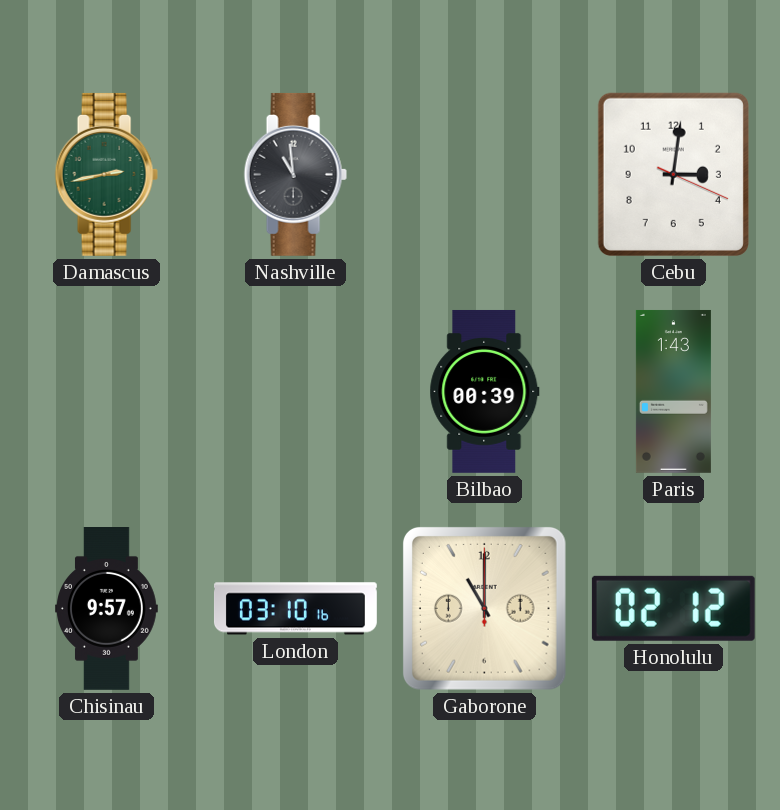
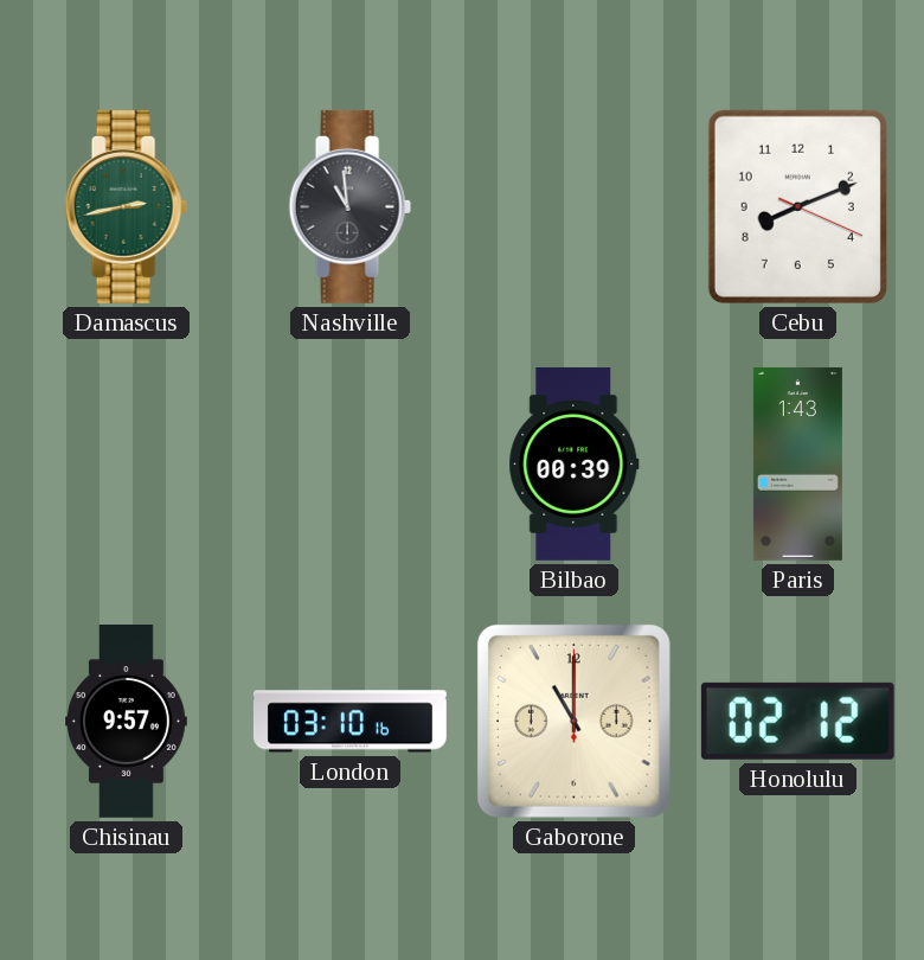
Cebu: 3:01 -> 8:11 (797, 206)
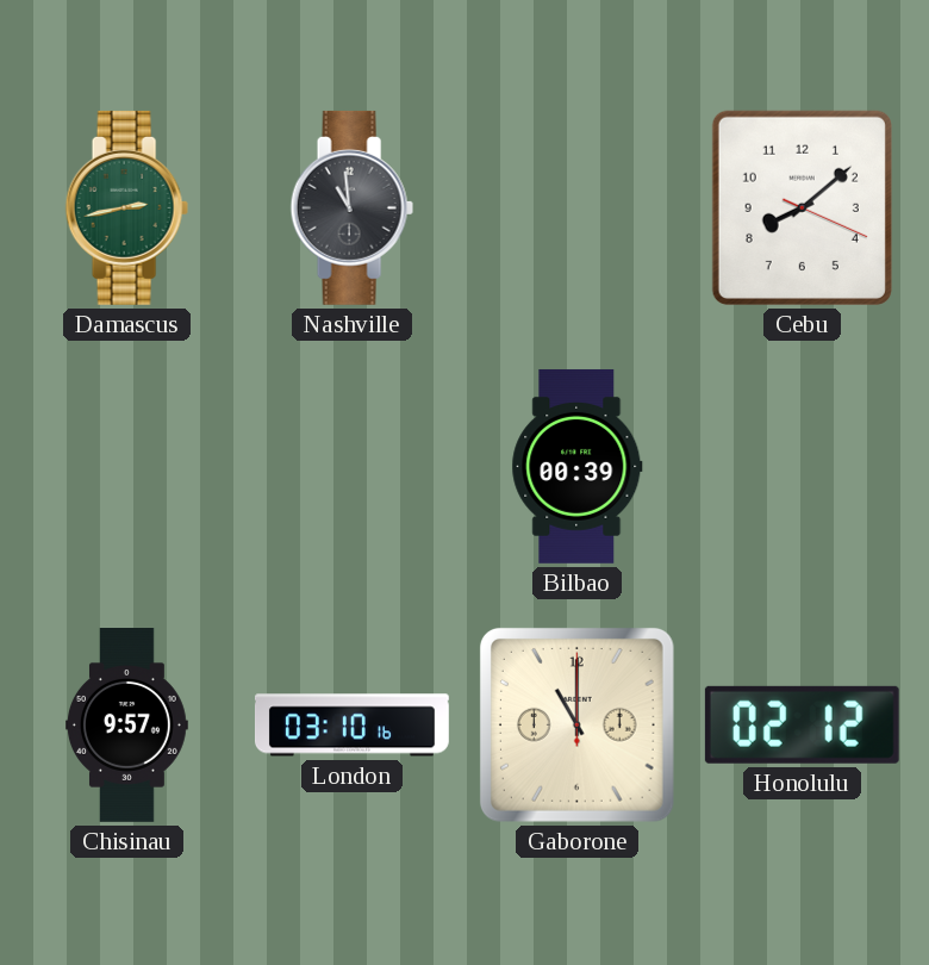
Cebu: 8:11 -> 8:08 (802, 207)
Paris: 1:43 -> none (797, 463)
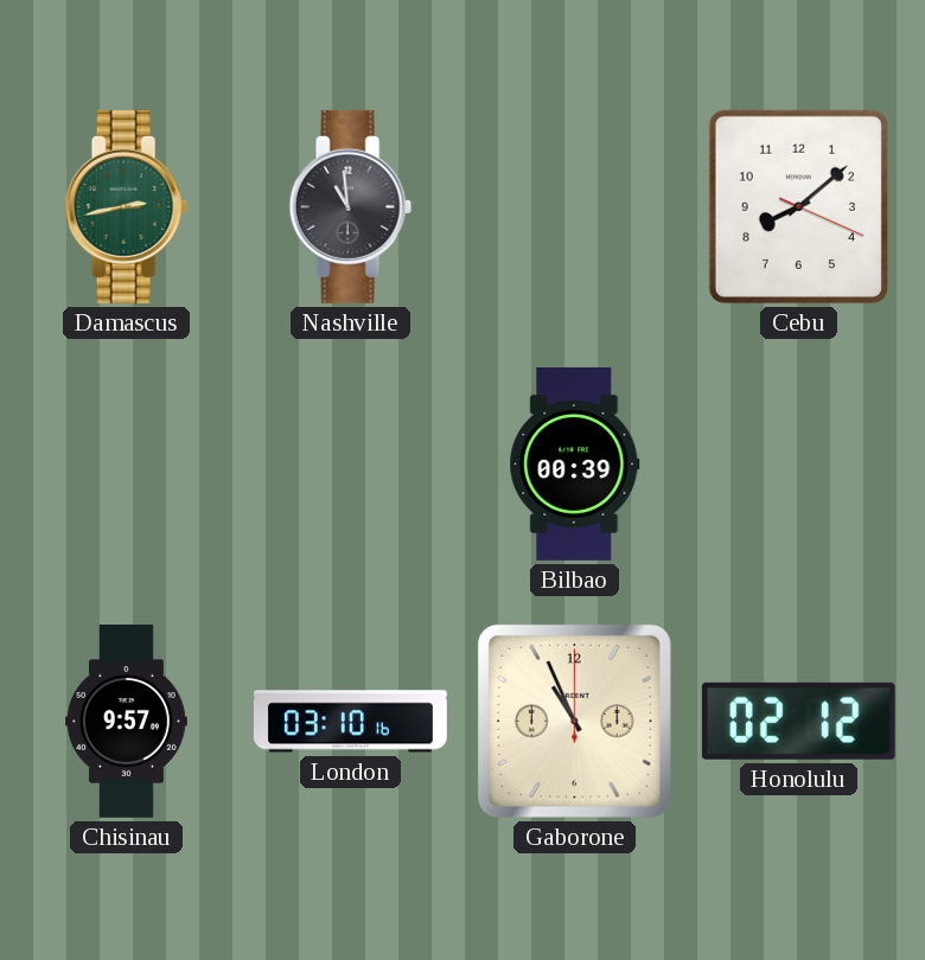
Gaborone: 11:00 -> 10:56 (574, 721)
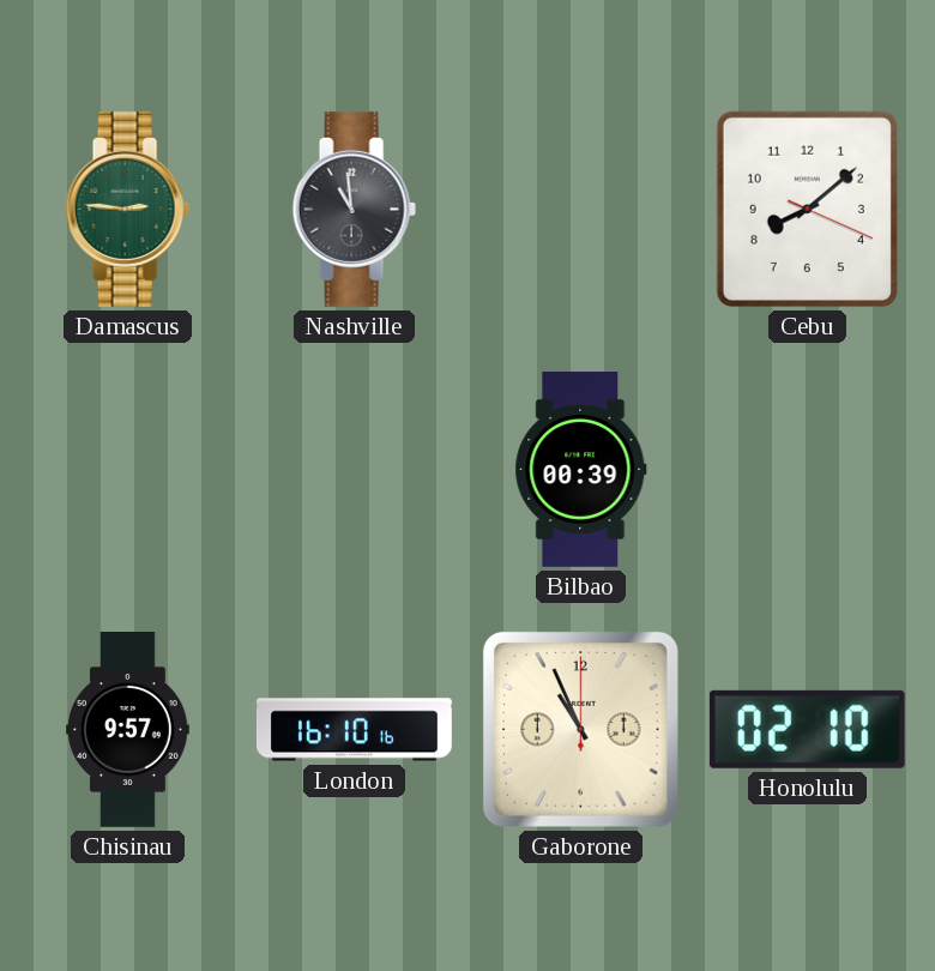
Damascus: 2:43 -> 2:46 (127, 209)
London: 03:10 -> 16:10 (354, 730)
Honolulu: 02:12 -> 02:10 (807, 729)
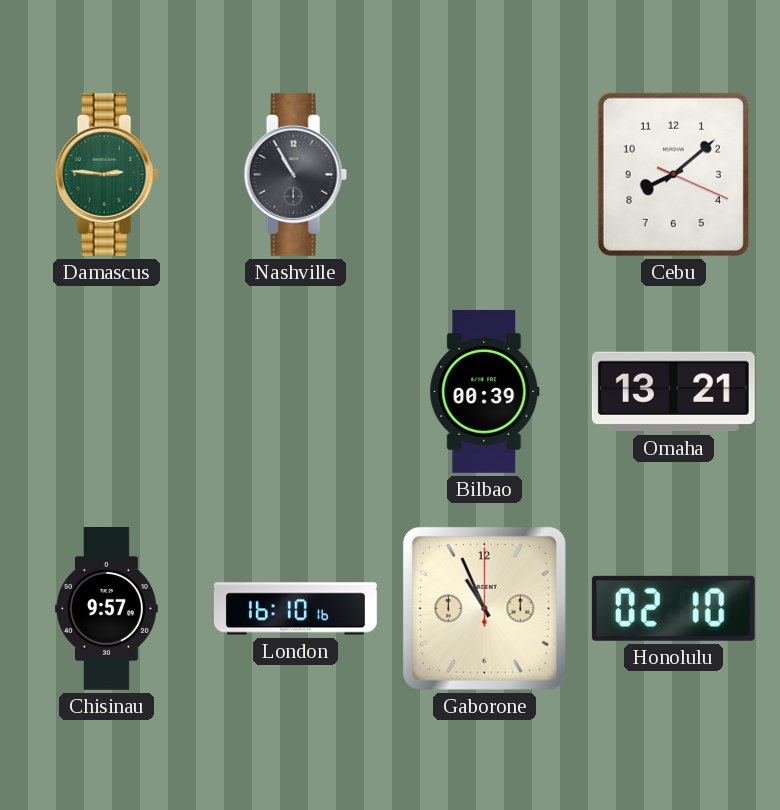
Nashville: 10:59 -> 10:55 (295, 174)
Omaha: none -> 13:21 (673, 392)
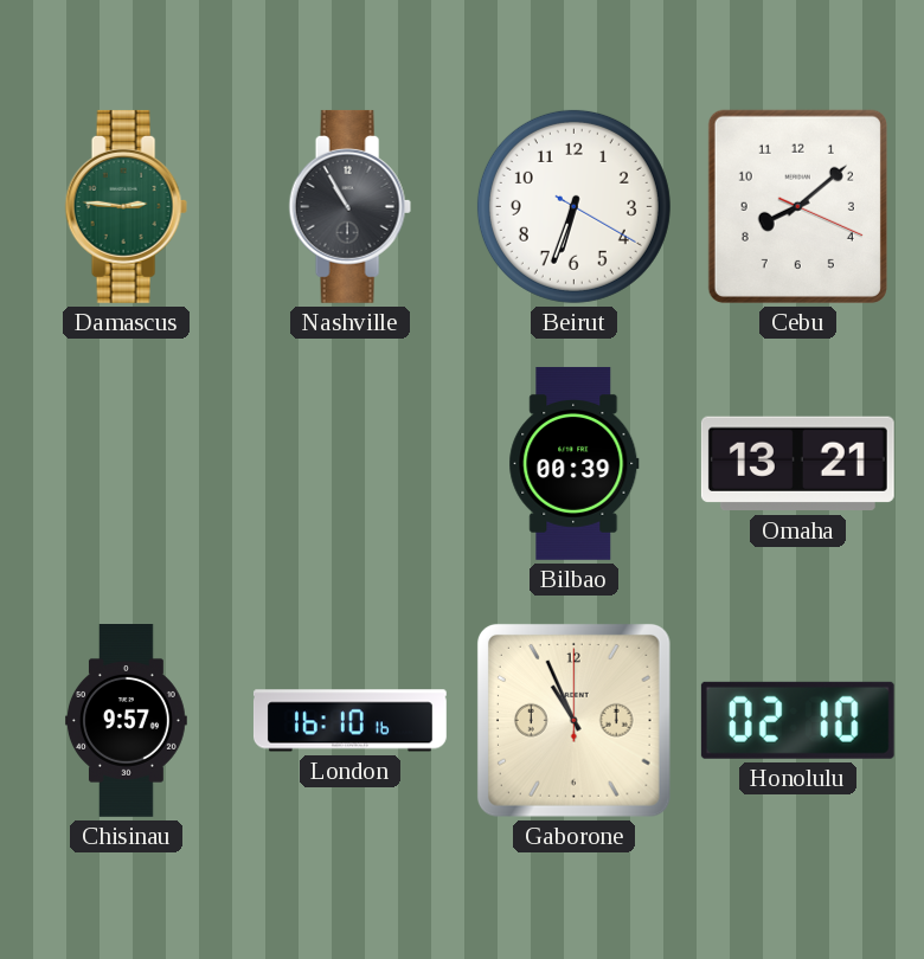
Beirut: none -> 6:33 (573, 206)
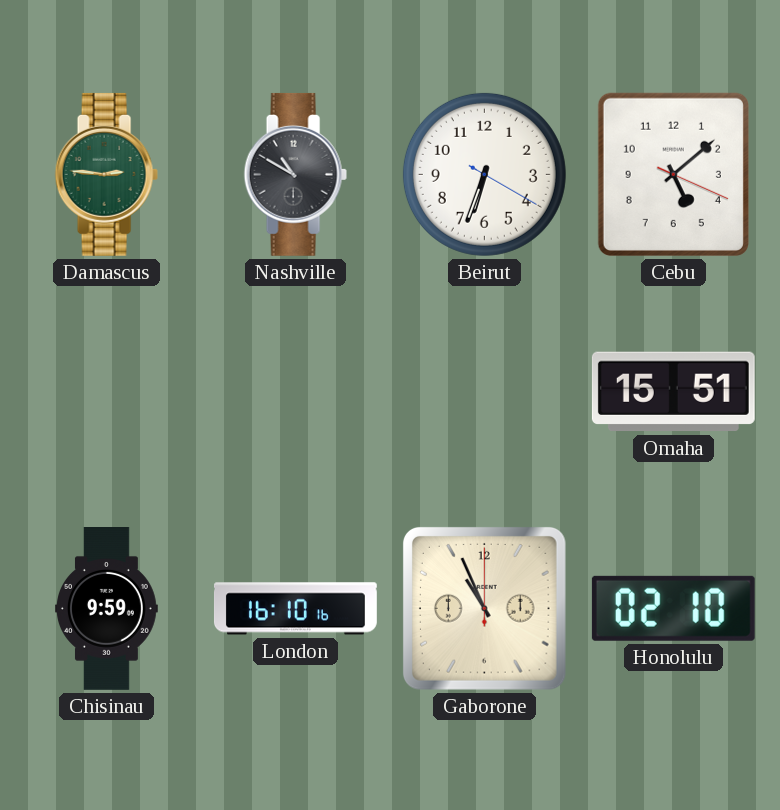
Nashville: 10:55 -> 10:50 (295, 174)
Cebu: 8:08 -> 5:08 (673, 174)
Bilbao: 00:39 -> none (575, 463)
Omaha: 13:21 -> 15:51 (673, 392)
Chisinau: 9:57 -> 9:59 (107, 609)
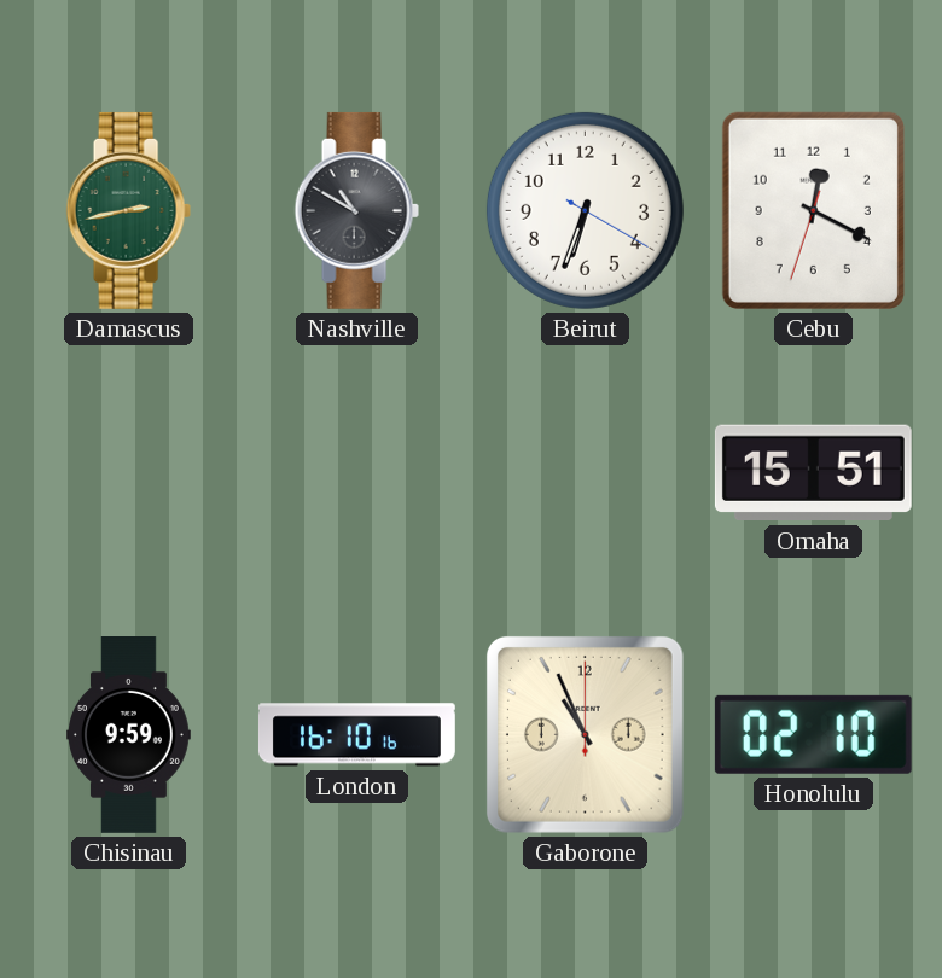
Damascus: 2:46 -> 2:43 (128, 210)
Cebu: 5:08 -> 12:19 (813, 210)
